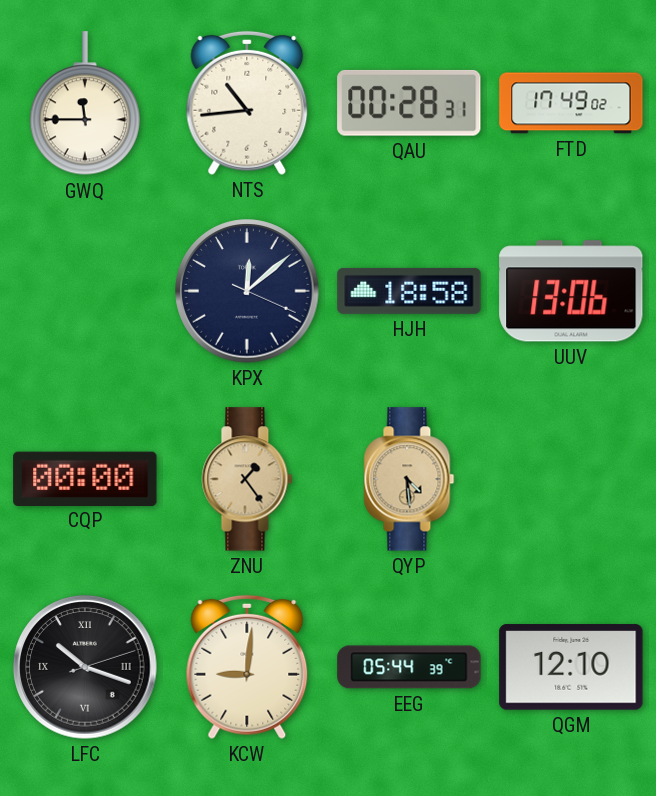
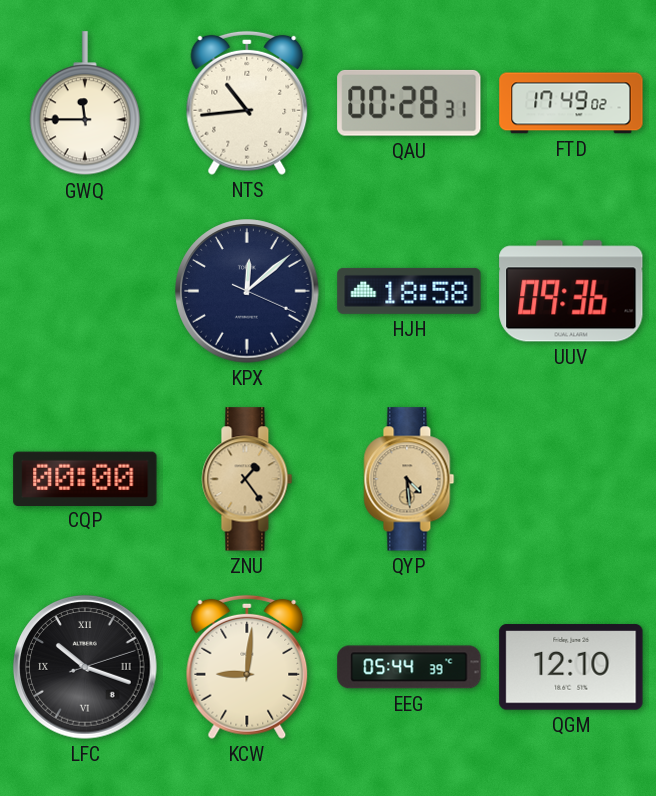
UUV: 13:06 -> 09:36 (571, 291)
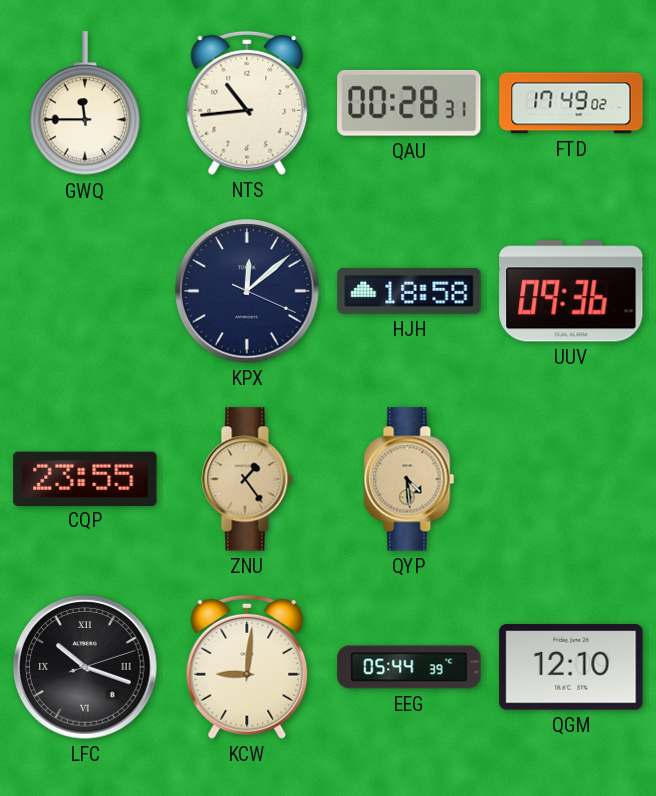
CQP: 00:00 -> 23:55 (85, 478)
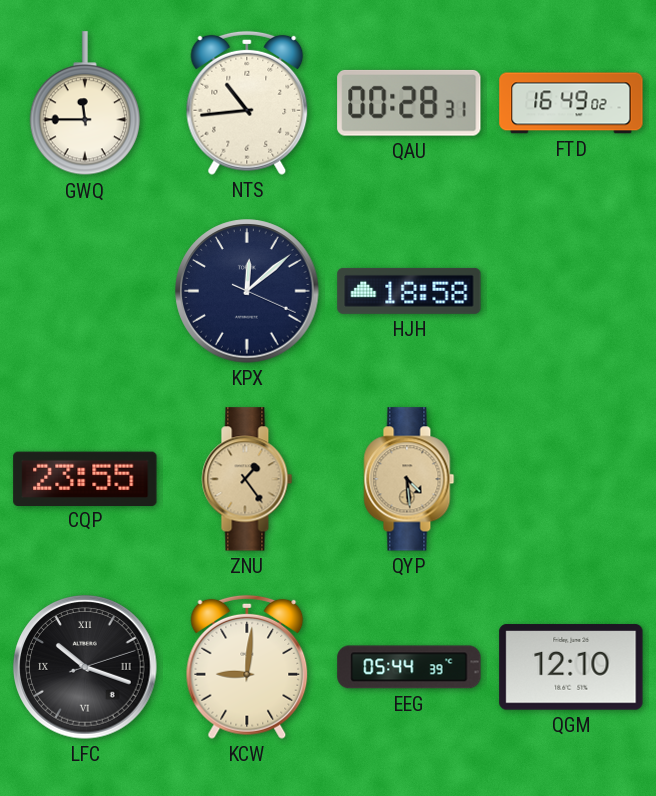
FTD: 17:49 -> 16:49 (571, 103)
UUV: 09:36 -> none (571, 291)
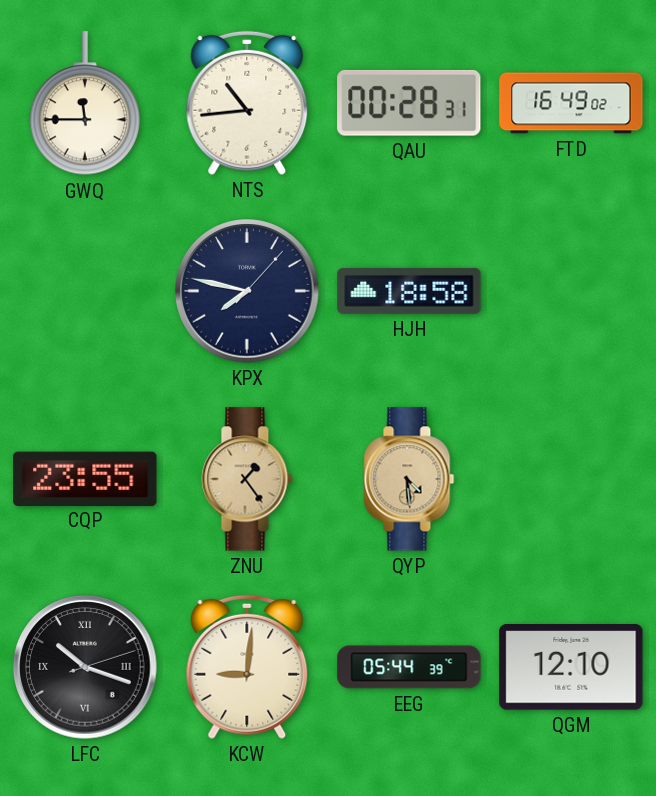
KPX: 12:08 -> 7:47 (247, 291)
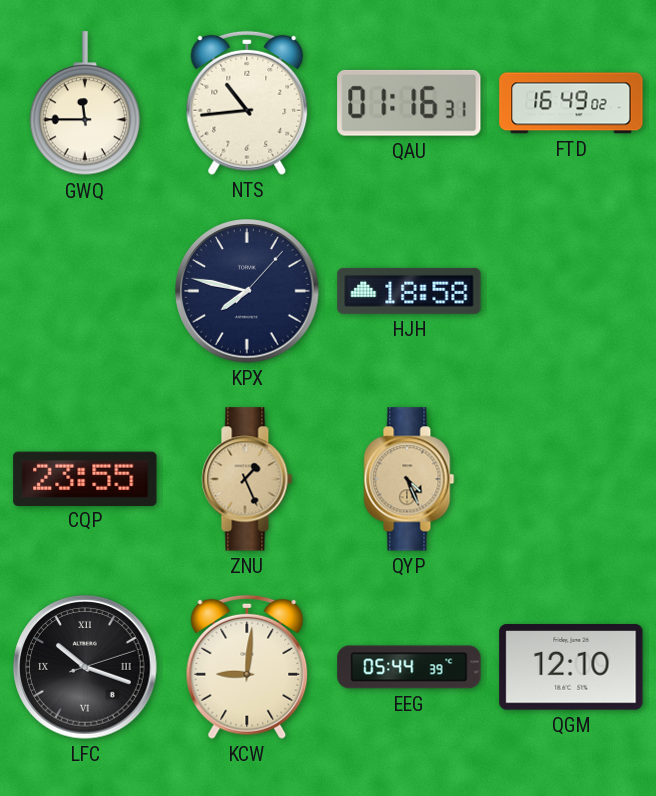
QAU: 00:28 -> 01:16 (409, 103)
ZNU: 1:24 -> 1:26 (247, 479)
QYP: 4:29 -> 4:26 (409, 479)
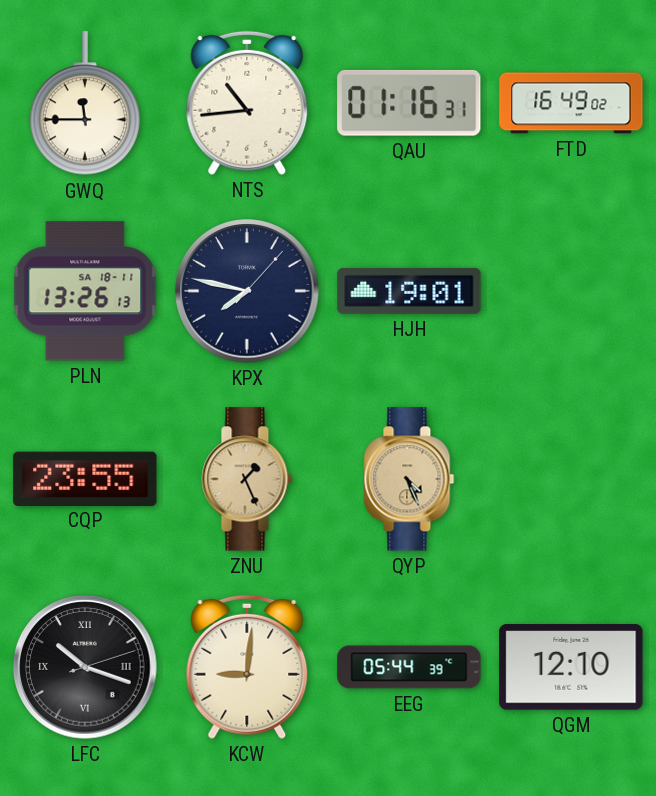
PLN: none -> 13:26 (85, 291)
HJH: 18:58 -> 19:01 (409, 291)
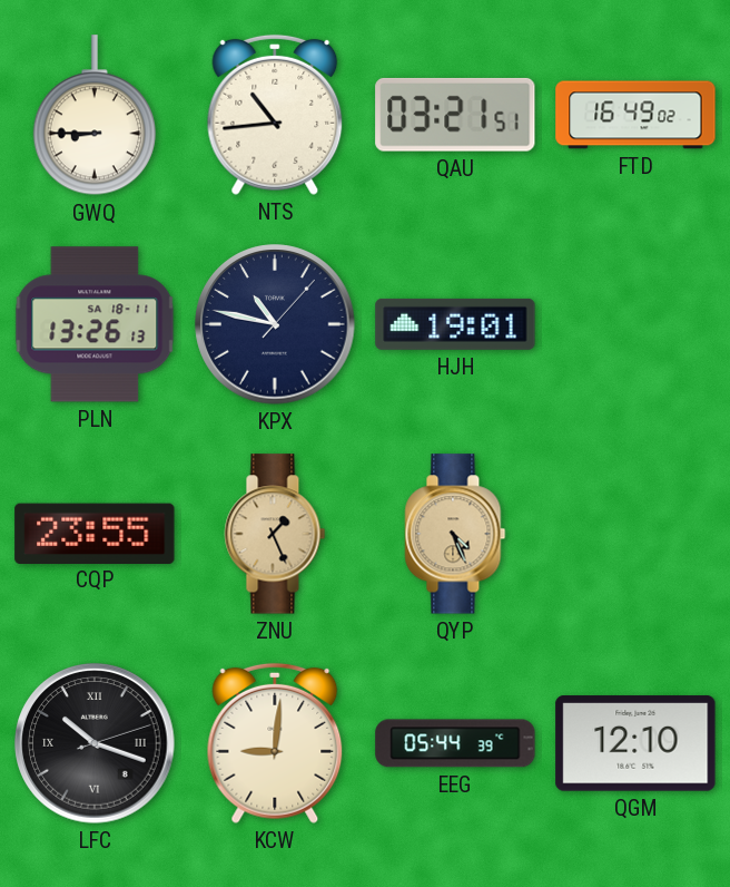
GWQ: 11:45 -> 8:45 (95, 116)
QAU: 01:16 -> 03:21 (455, 115)
KPX: 7:47 -> 10:47 (275, 324)
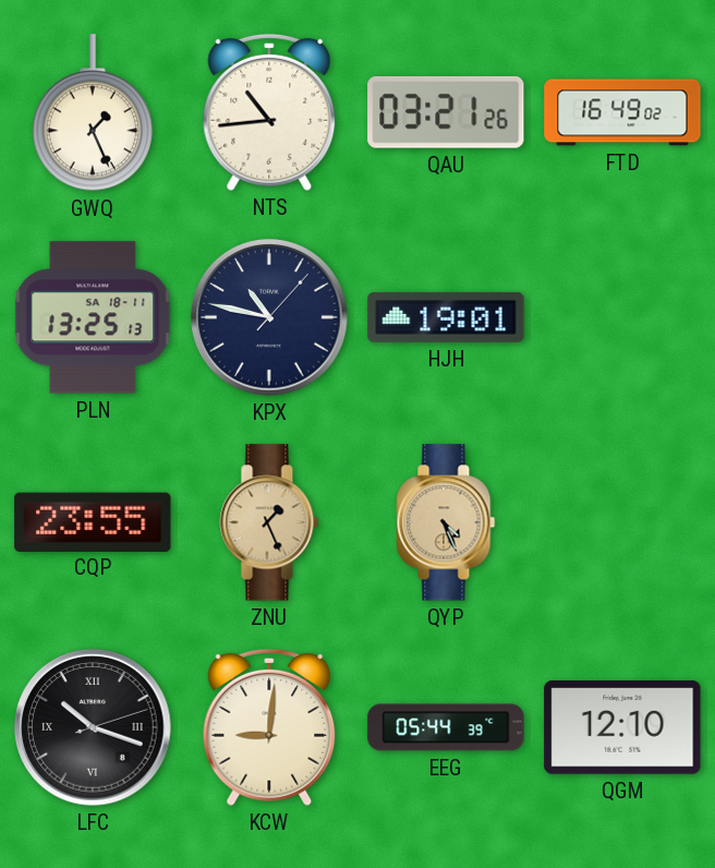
GWQ: 8:45 -> 1:26 (93, 113)
QAU: 03:21:51 -> 03:21:26 (446, 112)
PLN: 13:26 -> 13:25 (93, 317)
